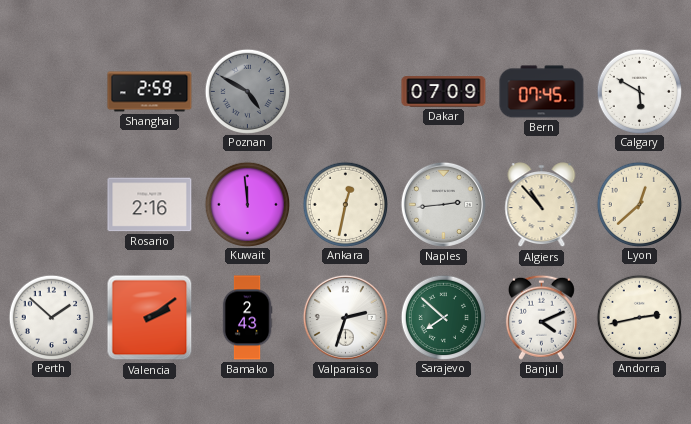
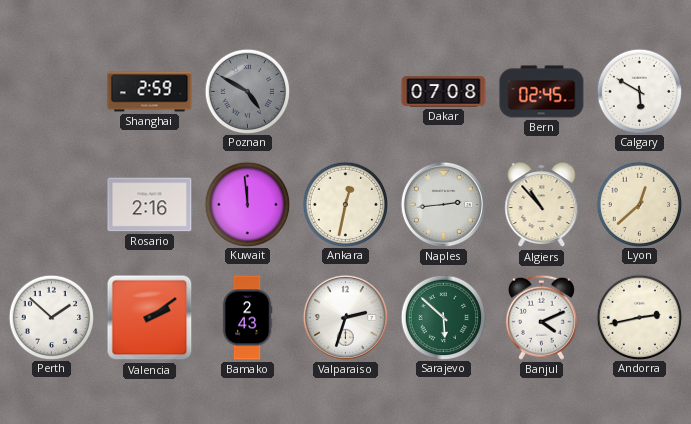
Dakar: 07:09 -> 07:08 (444, 92)
Bern: 07:45 -> 02:45 (542, 92)
Sarajevo: 7:52 -> 5:52 (443, 317)
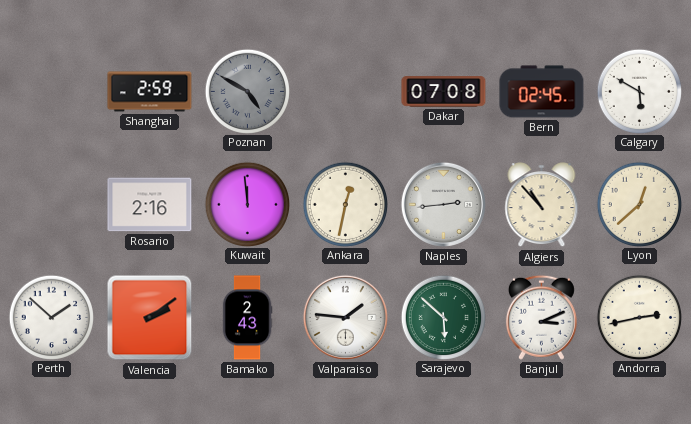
Valparaiso: 2:33 -> 1:46 (345, 317)
Banjul: 4:11 -> 3:11 (541, 317)
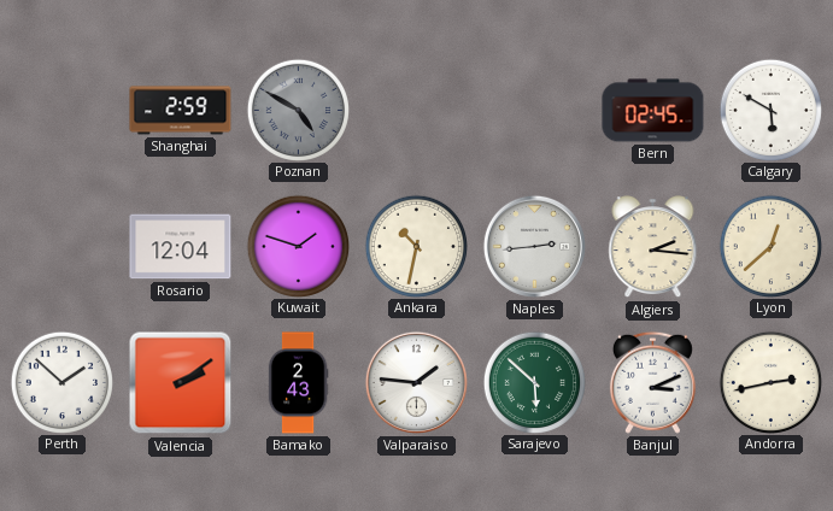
Dakar: 07:08 -> none (444, 92)
Rosario: 2:16 -> 12:04 (181, 247)
Kuwait: 11:59 -> 1:48 (298, 246)
Ankara: 12:32 -> 10:32 (416, 246)
Algiers: 10:53 -> 2:16 (653, 247)
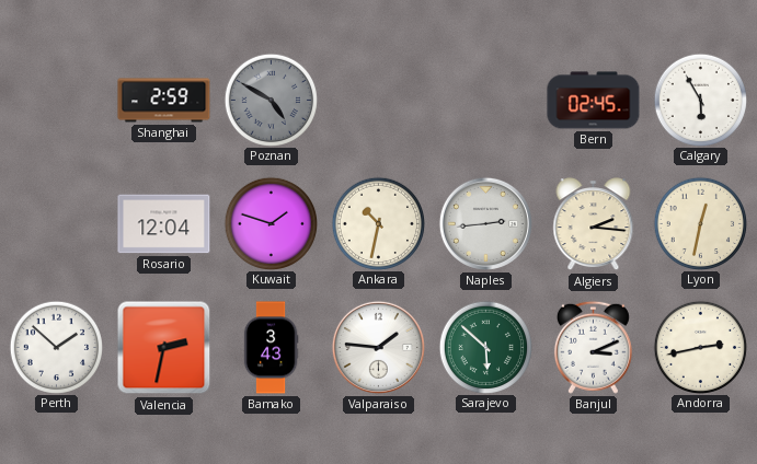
Calgary: 5:50 -> 5:55 (700, 100)
Lyon: 12:38 -> 12:32 (700, 223)
Valencia: 2:09 -> 2:32 (164, 348)
Bamako: 2:43 -> 3:43 (271, 348)
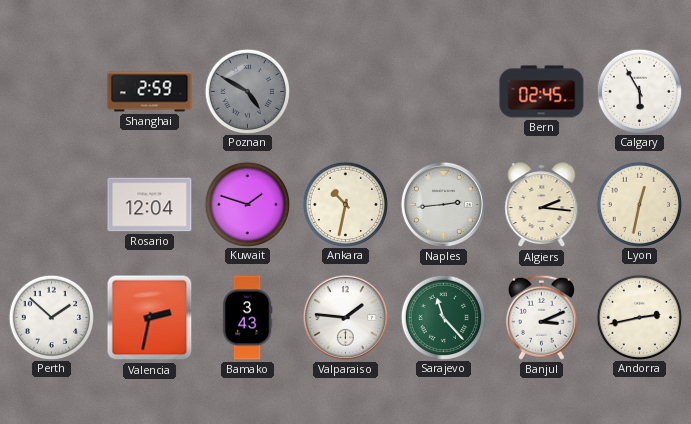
Sarajevo: 5:52 -> 11:23 (443, 317)
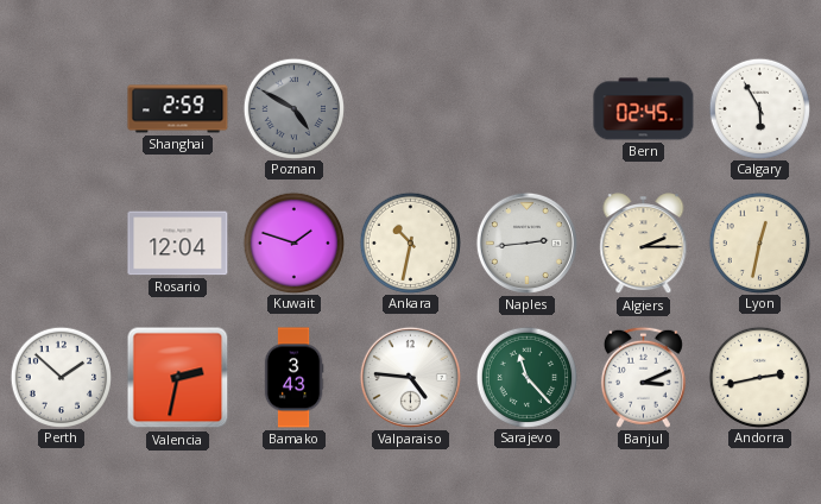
Algiers: 2:16 -> 2:15 (644, 244)
Valparaiso: 1:46 -> 4:46 (410, 377)
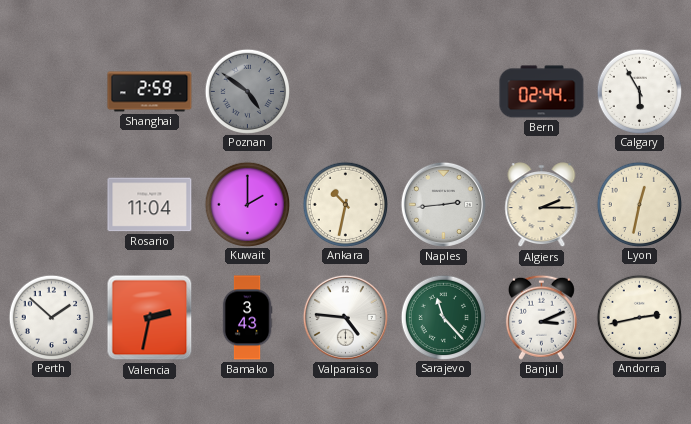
Poznan: 4:50 -> 4:51 (247, 91)
Bern: 02:45 -> 02:44 (542, 92)
Rosario: 12:04 -> 11:04 (150, 205)
Kuwait: 1:48 -> 2:00 (247, 204)
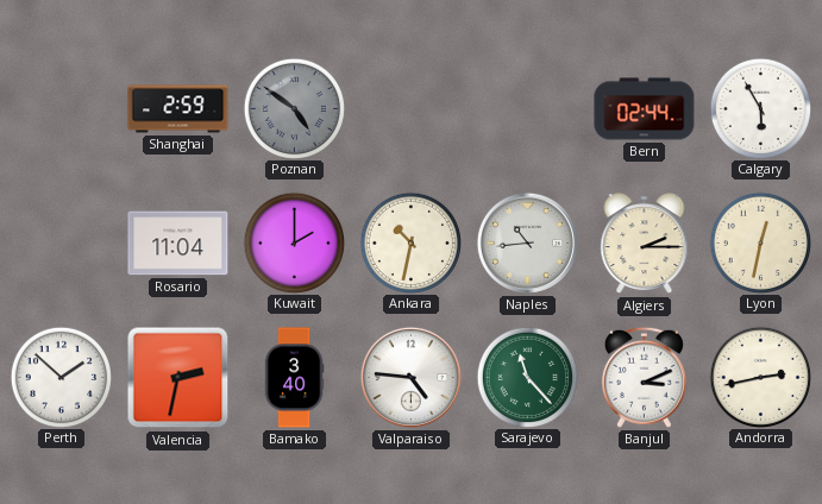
Naples: 2:44 -> 10:44 (527, 242)
Bamako: 3:43 -> 3:40 (294, 378)
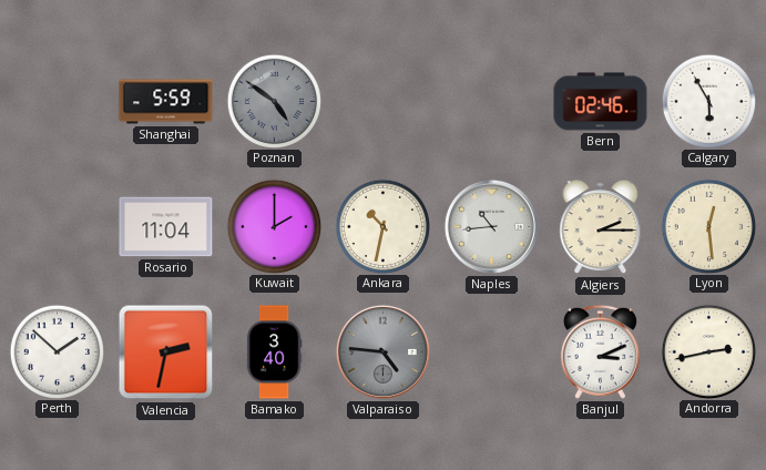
Shanghai: 2:59 -> 5:59 (166, 102)
Bern: 02:44 -> 02:46 (601, 102)
Lyon: 12:32 -> 12:29 (708, 226)
Valparaiso dial: white -> grey (382, 351)
Sarajevo: 11:23 -> none (527, 377)
